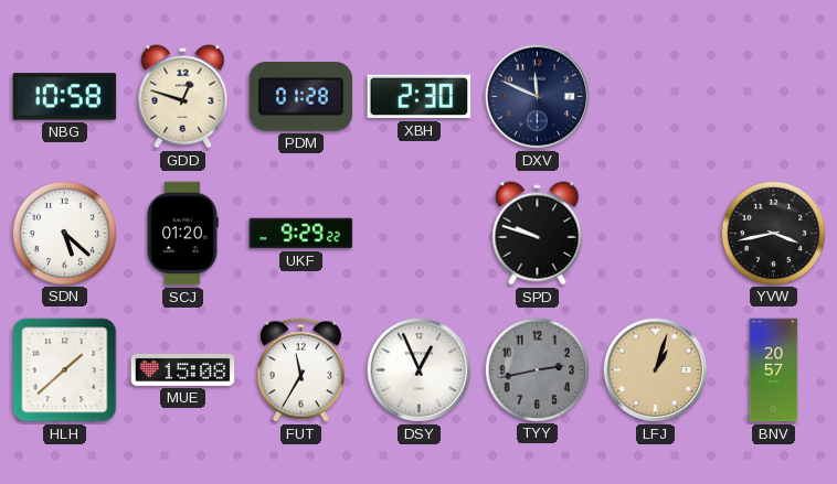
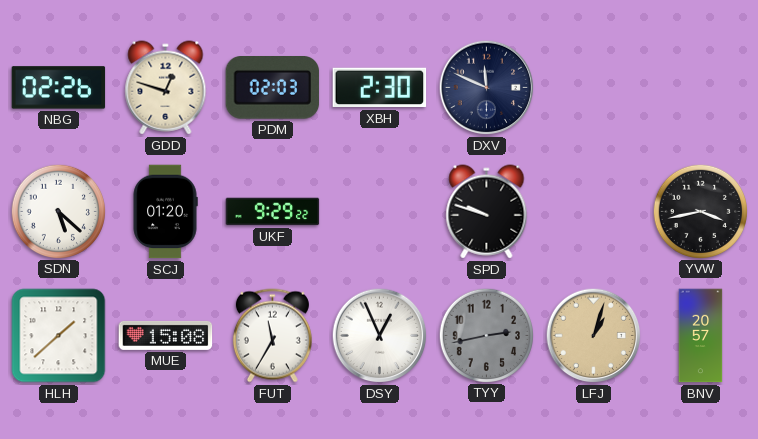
NBG: 10:58 -> 02:26 (59, 88)
PDM: 01:28 -> 02:03 (273, 88)
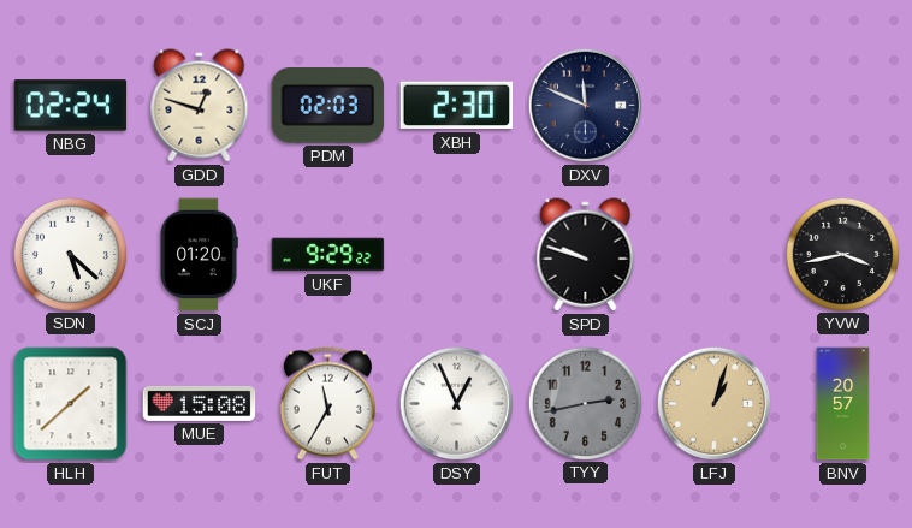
NBG: 02:26 -> 02:24 (71, 106)
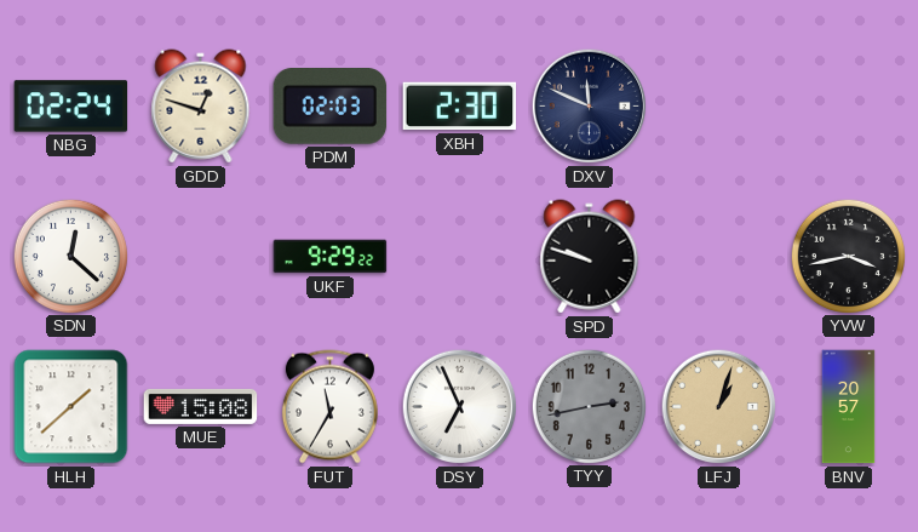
SDN: 5:22 -> 12:22 (70, 256)
SCJ: 01:20 -> none (199, 255)
DSY: 12:56 -> 6:56 (460, 407)
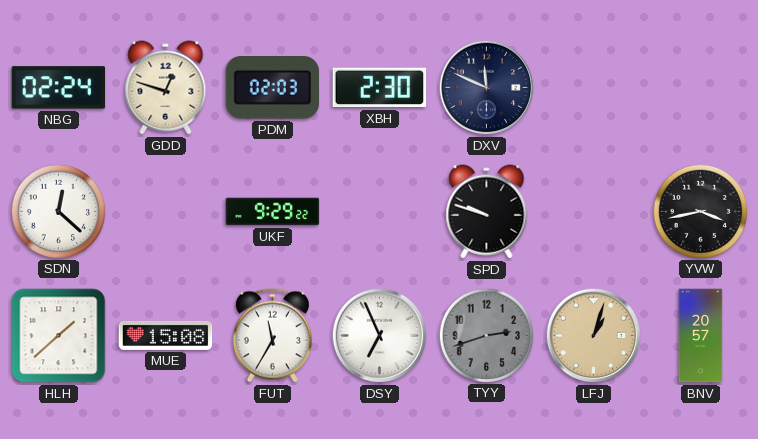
TYY: 2:43 -> 2:42 (486, 335)
